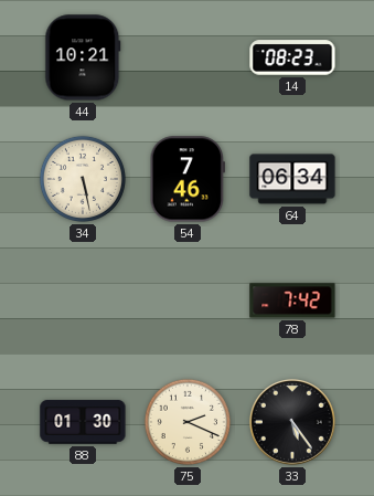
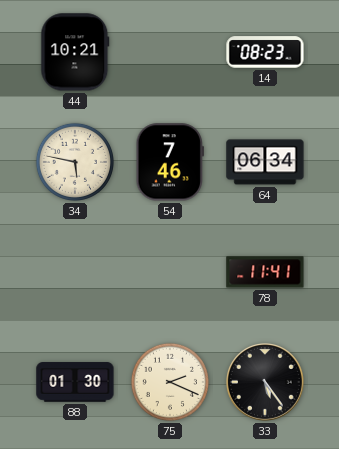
34: 5:28 -> 5:47 (75, 162)
78: 7:42 -> 11:41 (265, 272)
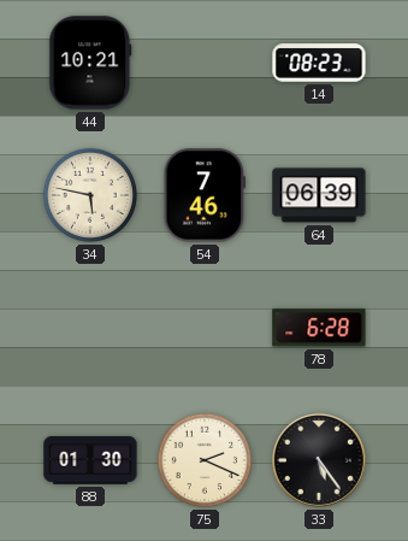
64: 06:34 -> 06:39 (319, 195)
78: 11:41 -> 6:28 (319, 328)
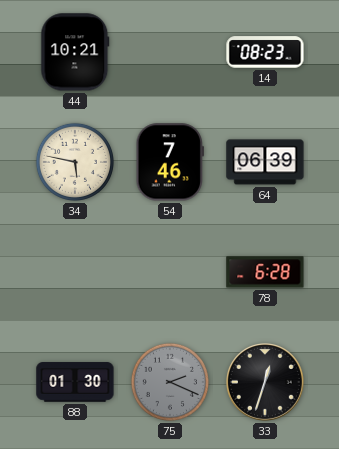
75 dial: cream -> grey (170, 382)
33: 5:24 -> 12:33 (265, 382)
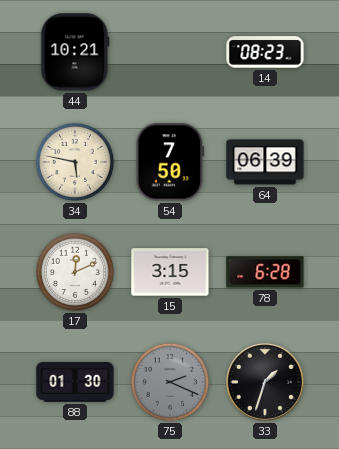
54: 7:46 -> 7:50 (169, 162)
17: none -> 12:11 (75, 272)
15: none -> 3:15 (170, 272)
33: 12:33 -> 1:33 (265, 382)
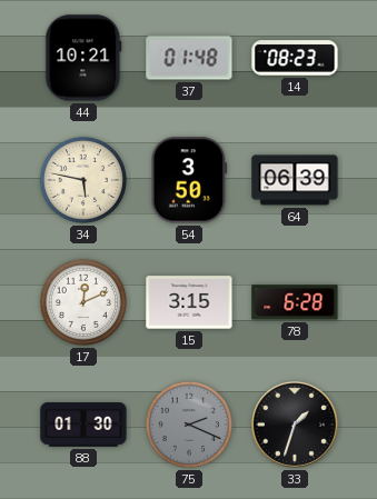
37: none -> 01:48 (189, 58)
54: 7:50 -> 3:50 (188, 180)
